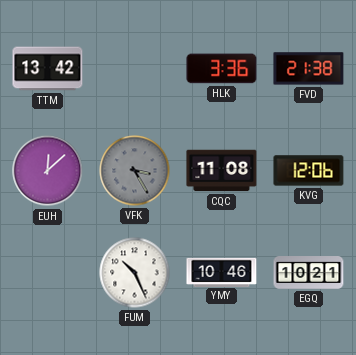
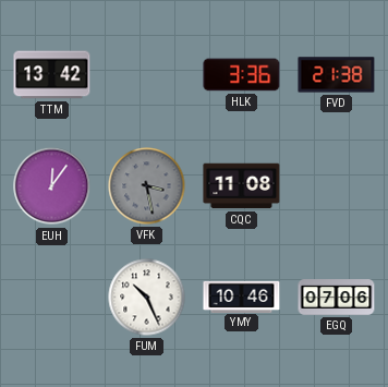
EUH: 12:08 -> 12:06 (52, 186)
VFK: 3:25 -> 3:28 (147, 186)
KVG: 12:06 -> none (309, 171)
EGQ: 10:21 -> 07:06 (337, 298)
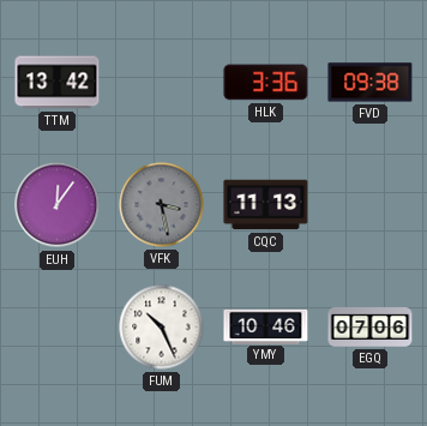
FVD: 21:38 -> 09:38 (371, 83)
CQC: 11:08 -> 11:13 (266, 205)
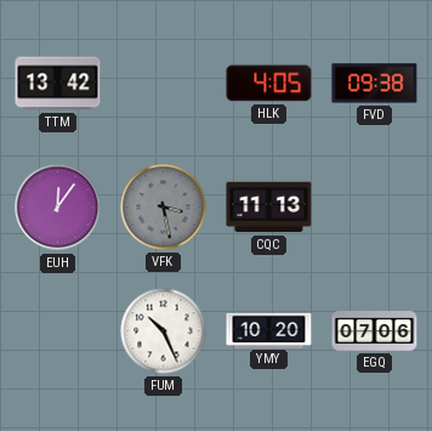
HLK: 3:36 -> 4:05 (269, 84)
YMY: 10:46 -> 10:20 (269, 330)
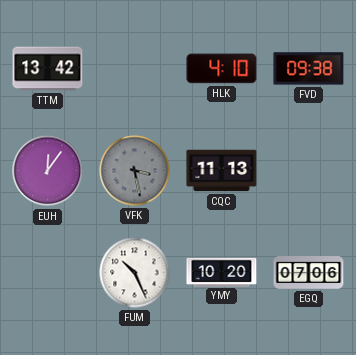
HLK: 4:05 -> 4:10 (222, 69)
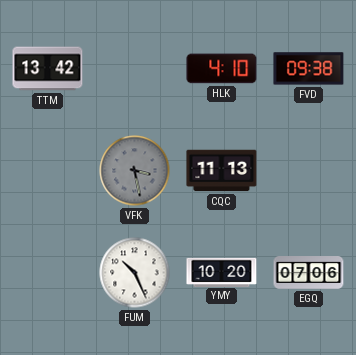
EUH: 12:06 -> none (48, 171)
